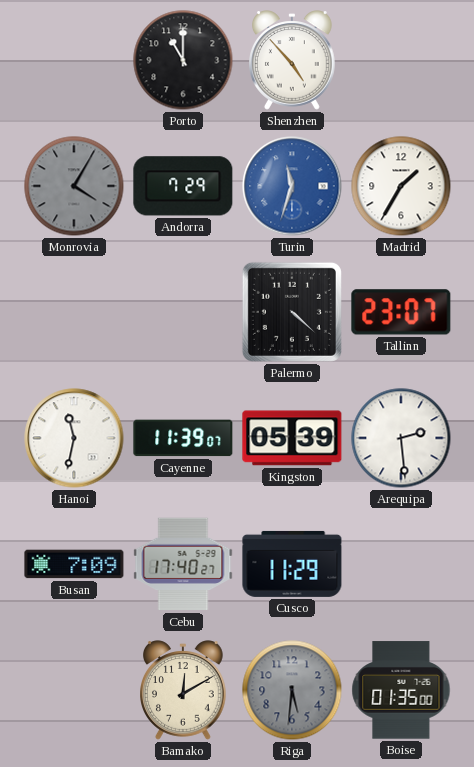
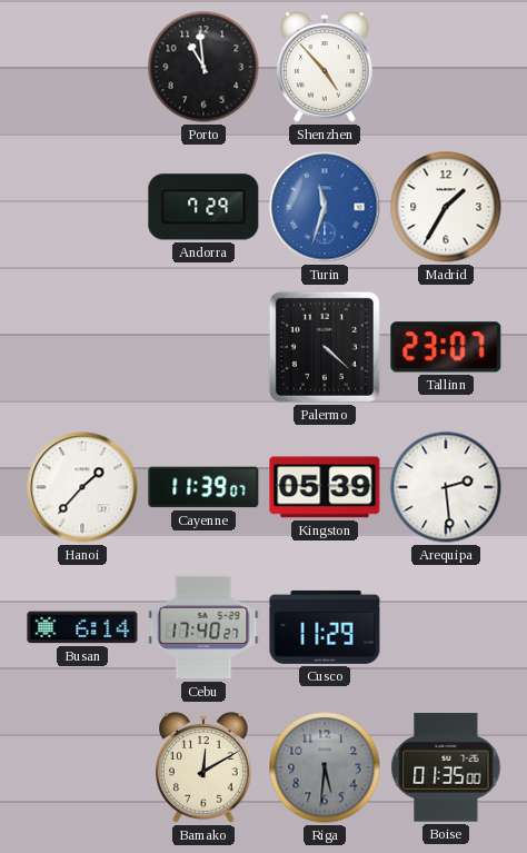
Porto: 11:00 -> 10:59 (203, 67)
Monrovia: 4:05 -> none (74, 186)
Hanoi: 11:32 -> 1:37 (82, 487)
Busan: 7:09 -> 6:14 (82, 627)
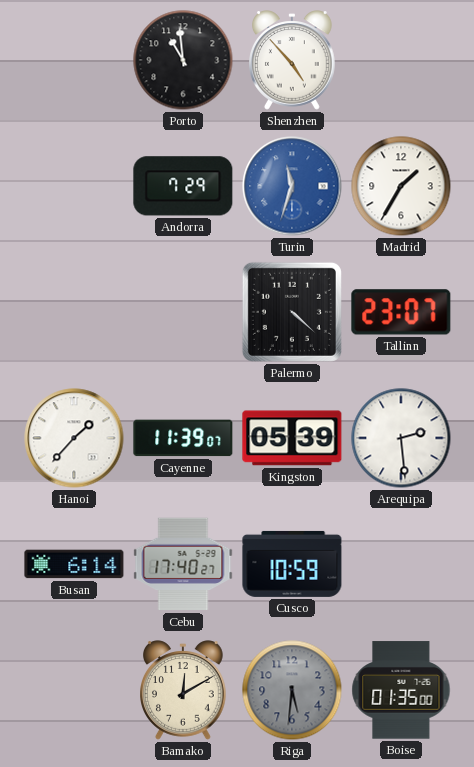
Cusco: 11:29 -> 10:59 (292, 564)
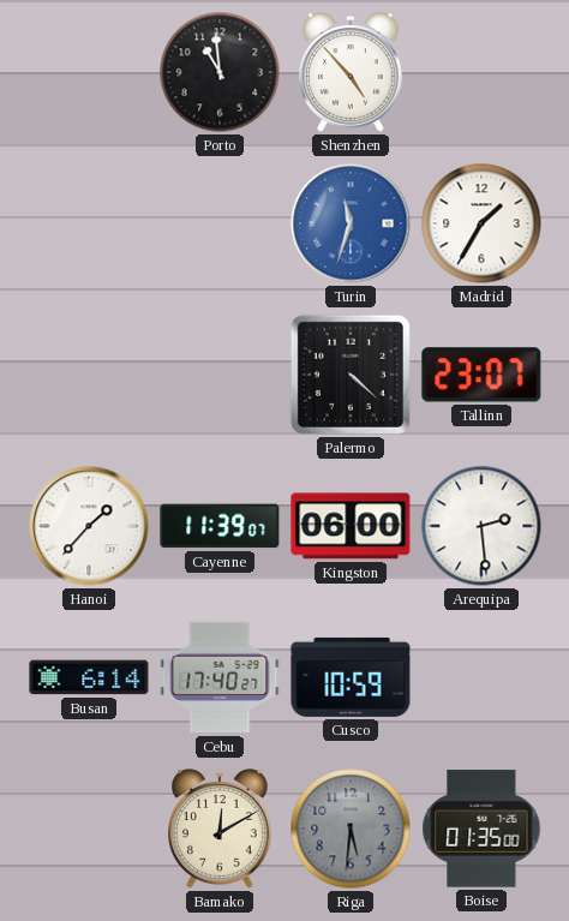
Andorra: 7:29 -> none (183, 186)
Kingston: 05:39 -> 06:00 (351, 526)
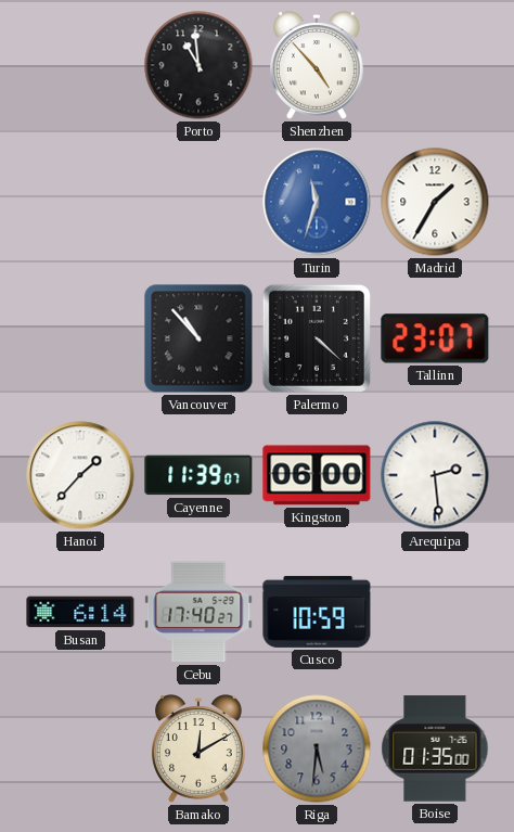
Vancouver: none -> 10:53 (198, 338)
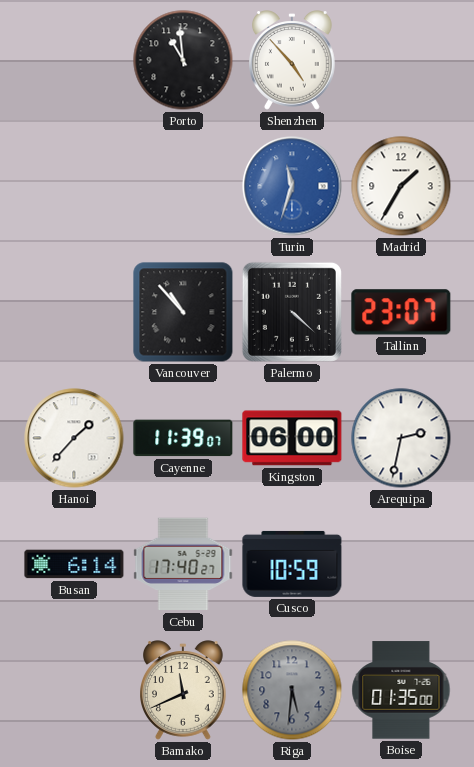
Arequipa: 2:29 -> 2:32 (401, 438)
Bamako: 12:10 -> 11:41 (184, 690)
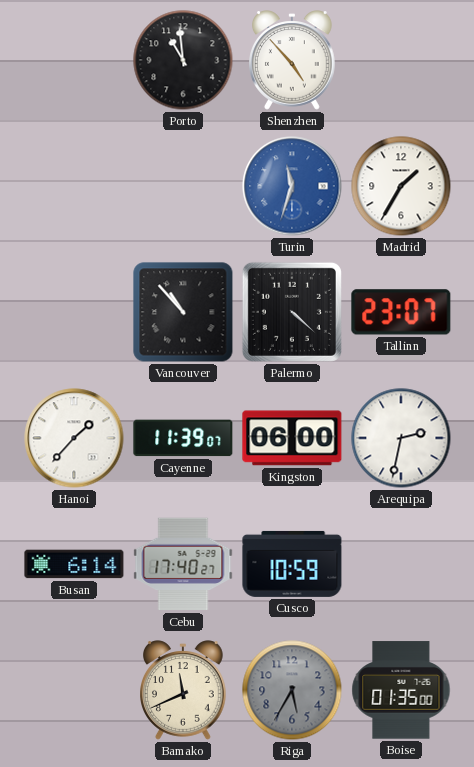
Riga: 5:31 -> 5:35 (292, 690)
